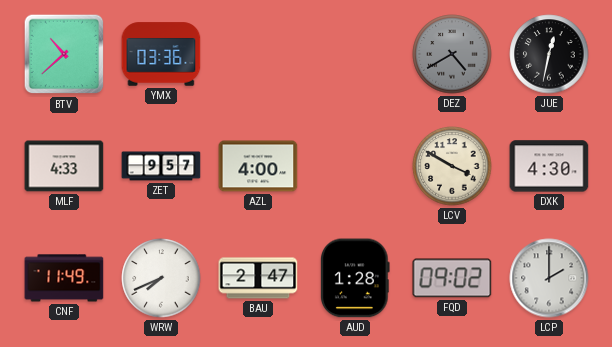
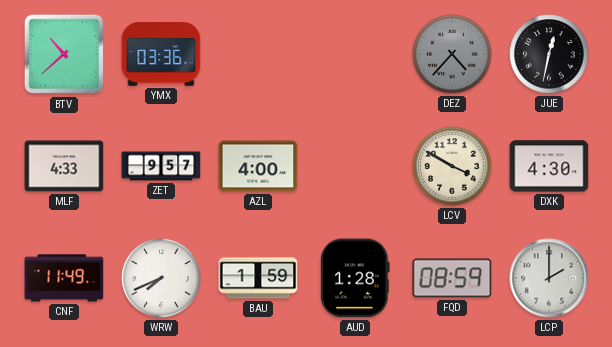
DEZ: 4:40 -> 4:37 (452, 54)
BAU: 2:47 -> 1:59 (258, 278)
FQD: 09:02 -> 08:59 (452, 278)
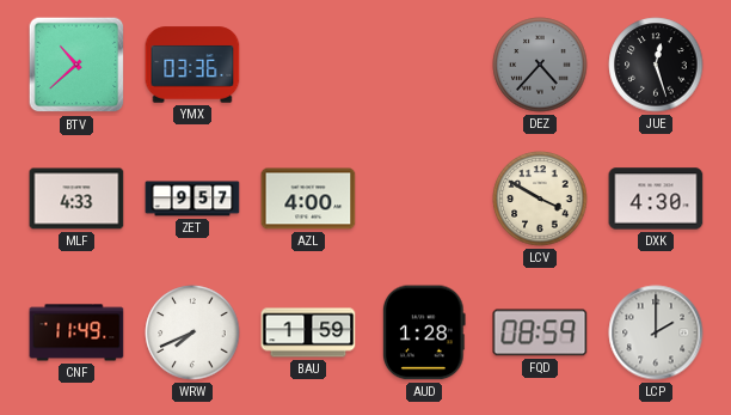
JUE: 12:32 -> 12:27 (656, 65)
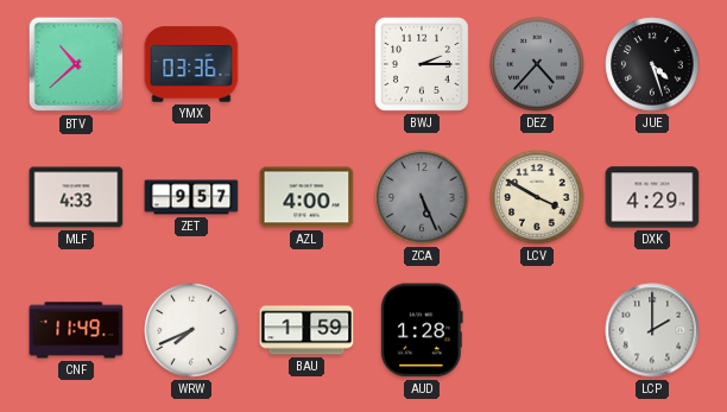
BWJ: none -> 2:15 (423, 65)
JUE: 12:27 -> 4:27 (652, 64)
ZCA: none -> 5:26 (422, 197)
DXK: 4:30 -> 4:29 (652, 197)
FQD: 08:59 -> none (540, 332)
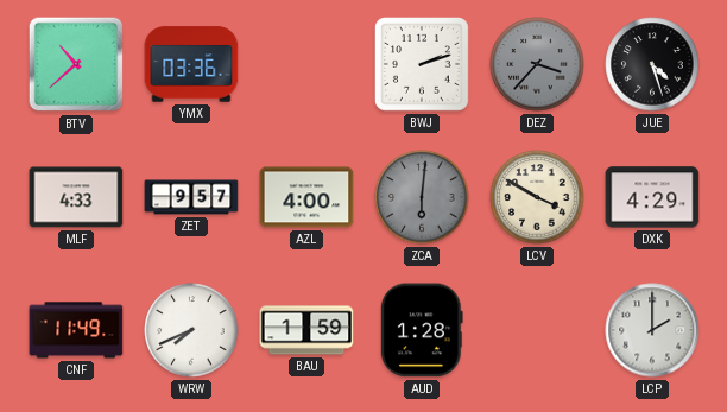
BWJ: 2:15 -> 2:12 (423, 65)
DEZ: 4:37 -> 3:37 (537, 64)
ZCA: 5:26 -> 6:01 (422, 197)
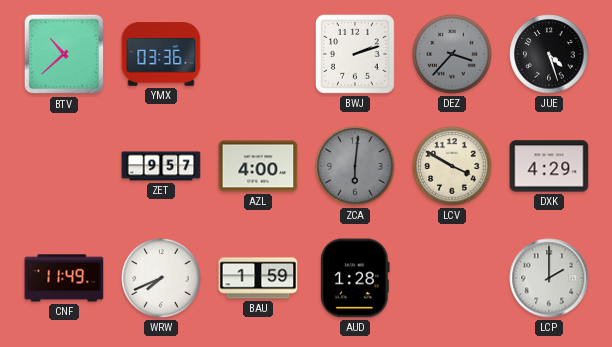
MLF: 4:33 -> none (76, 197)
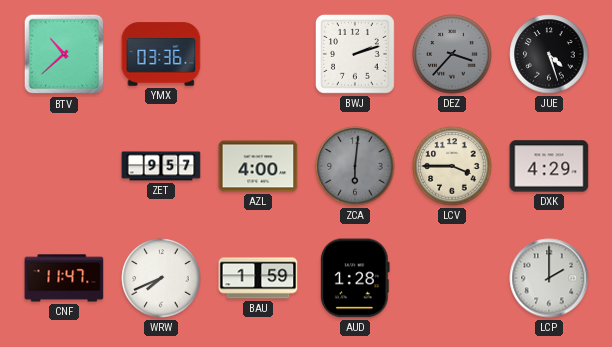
LCV: 3:50 -> 3:45 (452, 166)
CNF: 11:49 -> 11:47 (64, 278)
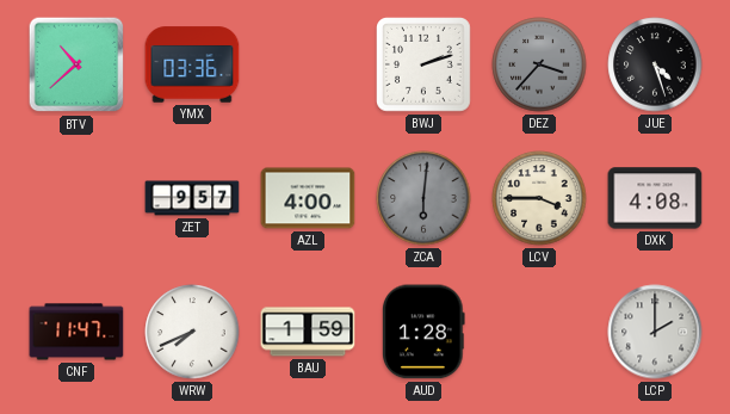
DXK: 4:29 -> 4:08 (655, 198)
